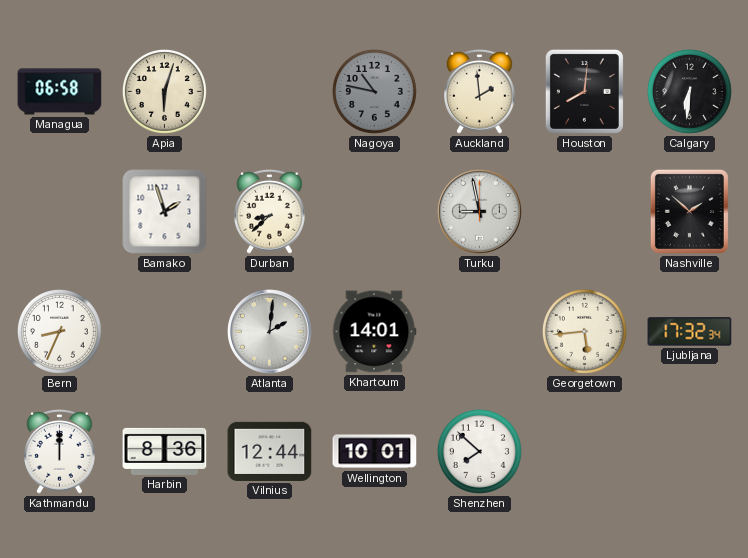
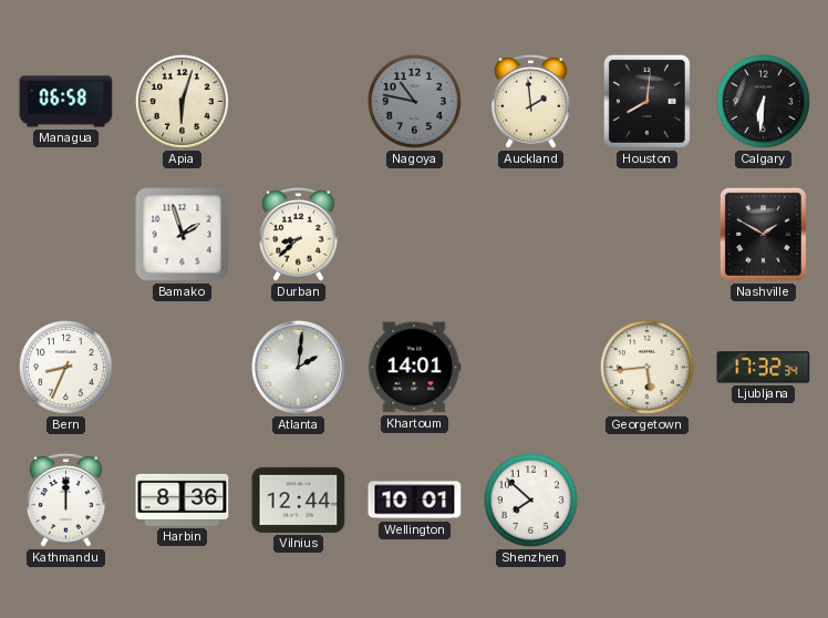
Turku: 8:58 -> none (480, 212)
Nashville: 1:52 -> 1:50 (763, 234)
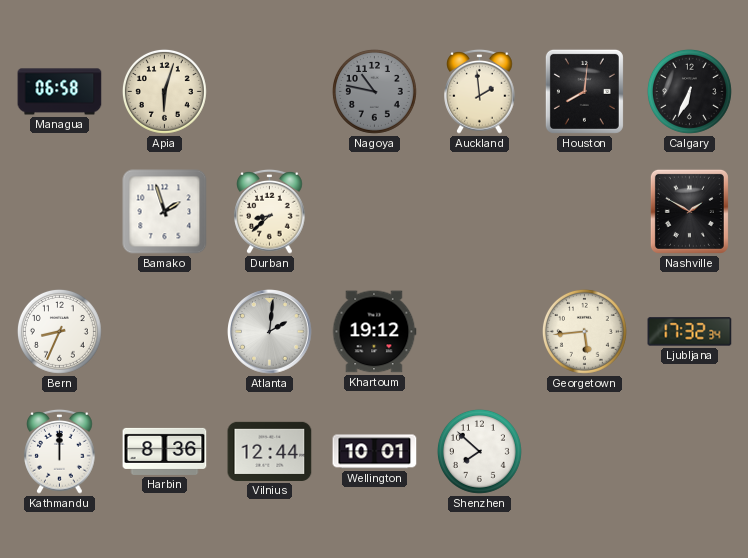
Calgary: 6:31 -> 6:34 (689, 91)
Khartoum: 14:01 -> 19:12 (374, 332)
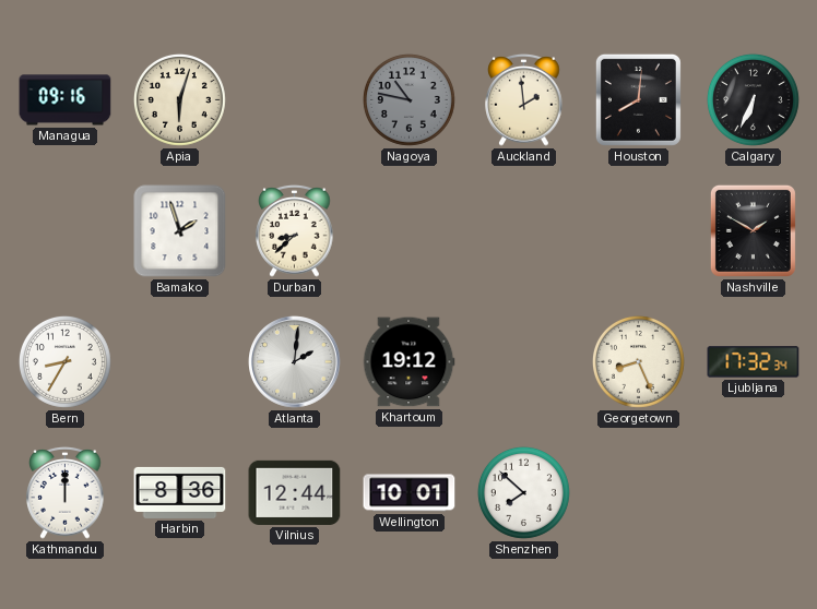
Managua: 06:58 -> 09:16 (66, 100)
Bern: 8:34 -> 8:35 (64, 361)
Georgetown: 5:44 -> 8:26 (638, 361)
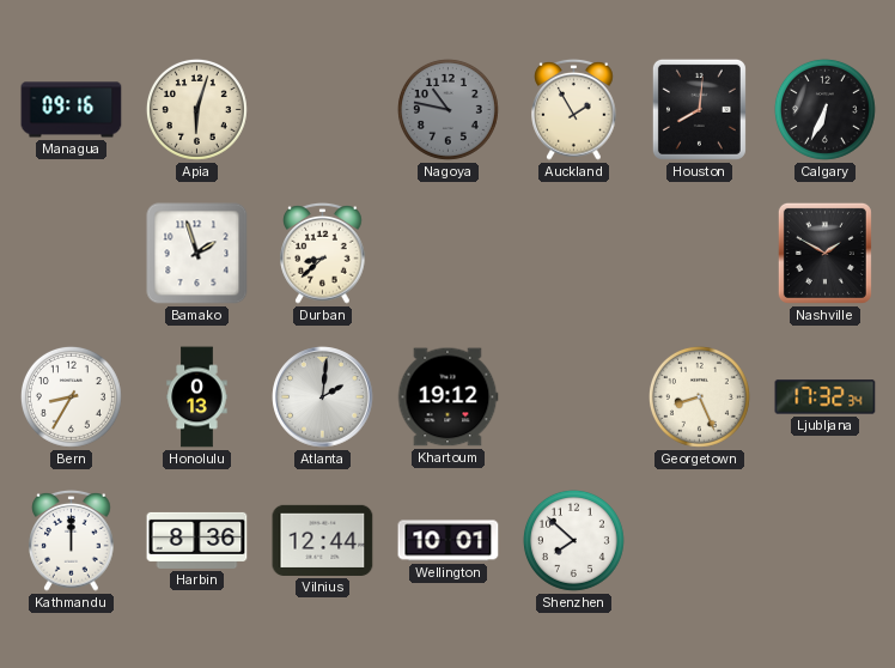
Auckland: 1:59 -> 1:55 (574, 109)
Honolulu: none -> 0:13 (197, 397)
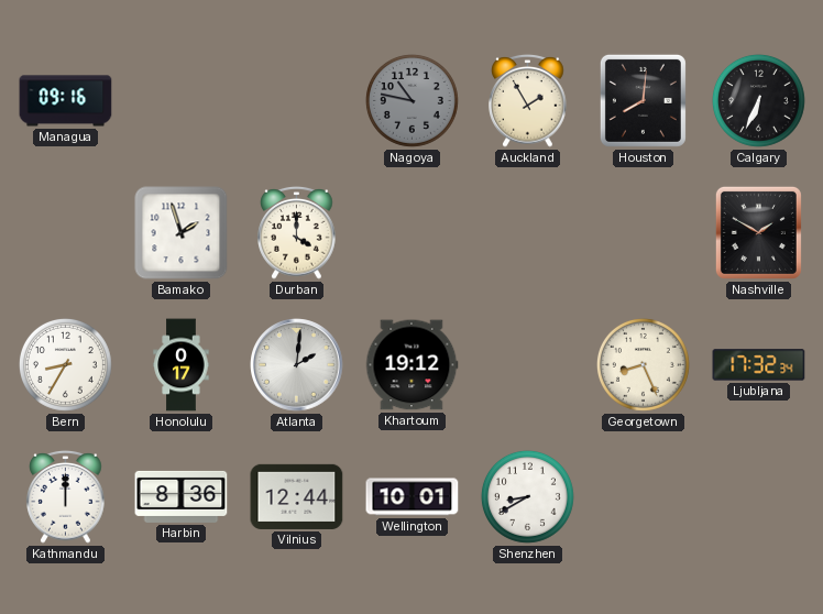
Apia: 6:03 -> none (196, 109)
Durban: 8:38 -> 4:00 (297, 232)
Honolulu: 0:13 -> 0:17 (182, 365)
Shenzhen: 7:52 -> 8:40 (527, 496)
